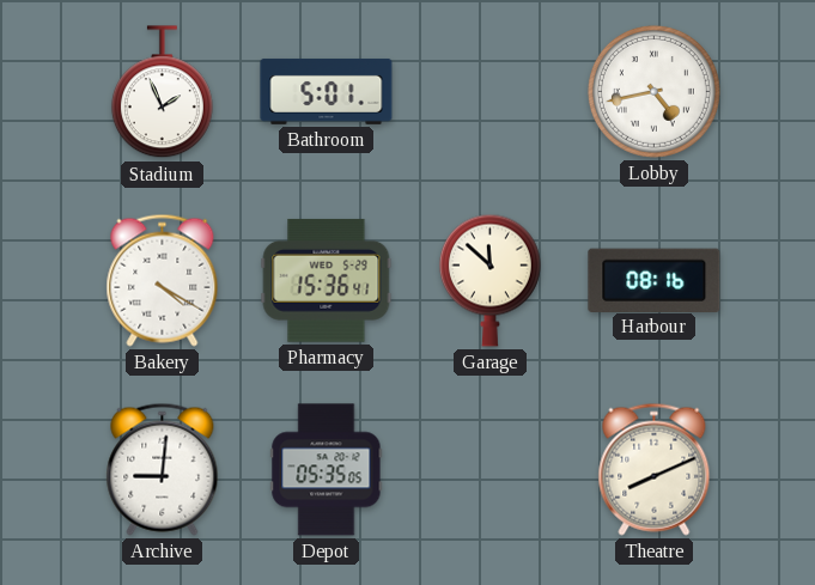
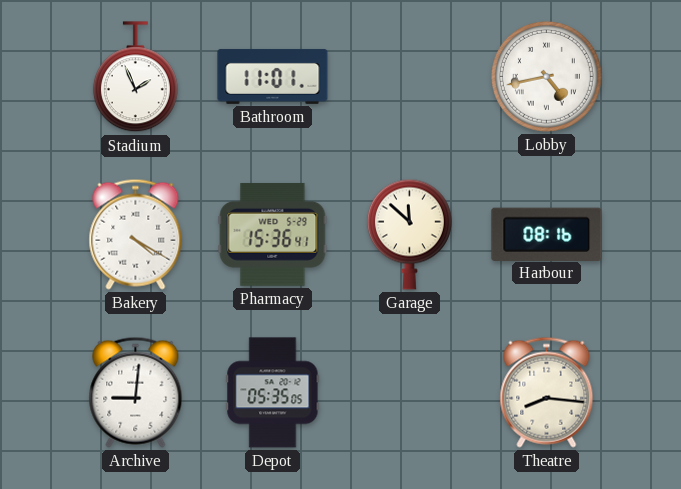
Bathroom: 5:01 -> 11:01 (273, 76)
Theatre: 8:11 -> 8:16 (547, 392)
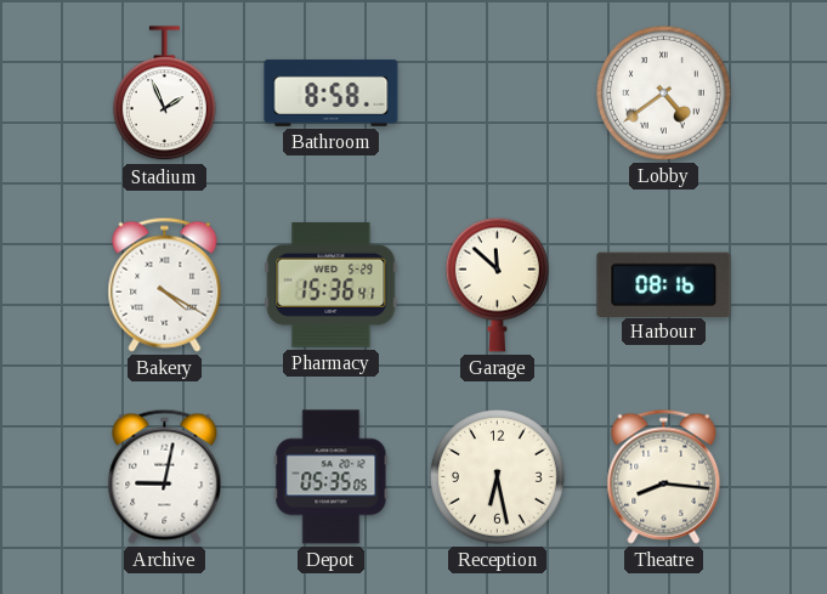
Bathroom: 11:01 -> 8:58 (332, 92)
Lobby: 4:43 -> 4:39 (663, 92)
Archive: 9:01 -> 9:02 (165, 476)
Reception: none -> 6:28 (497, 476)
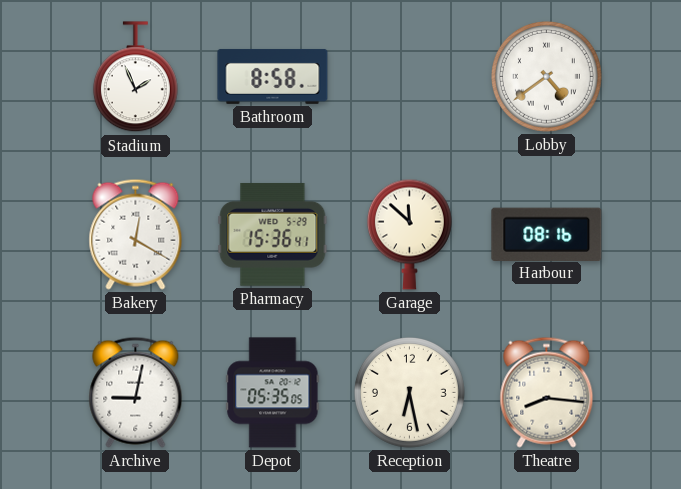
Bakery: 4:20 -> 12:20 (136, 234)
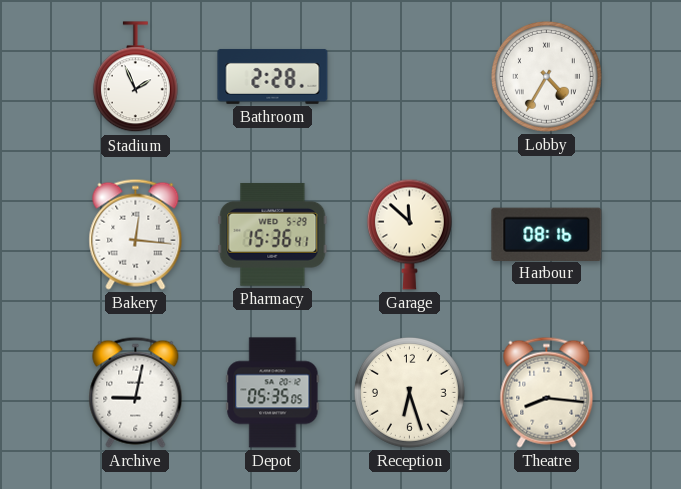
Bathroom: 8:58 -> 2:28 (273, 76)
Lobby: 4:39 -> 4:35 (546, 76)
Bakery: 12:20 -> 12:16 (136, 234)
Reception: 6:28 -> 6:27 (409, 392)
